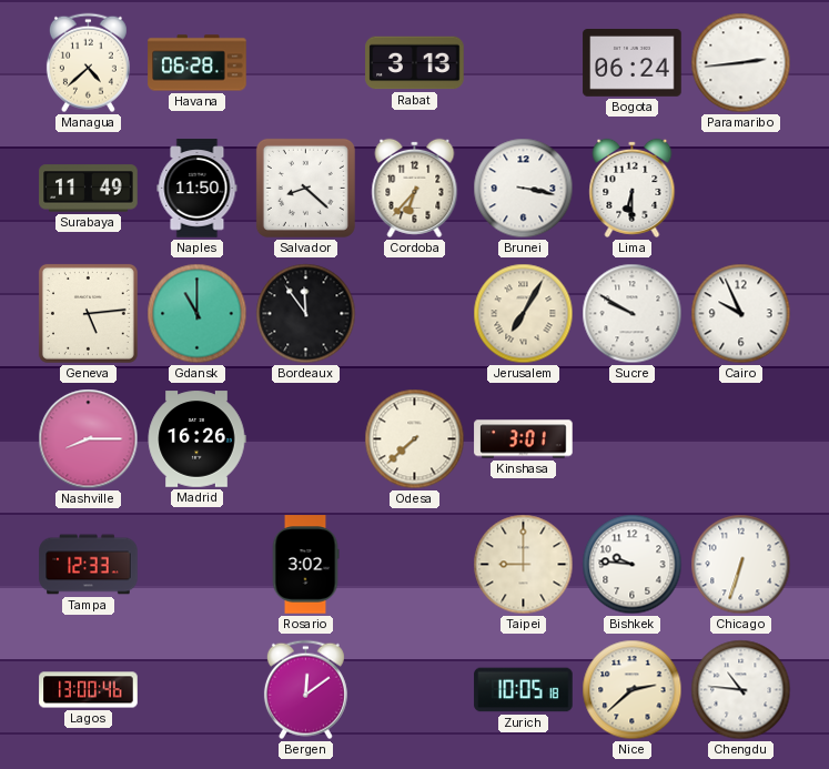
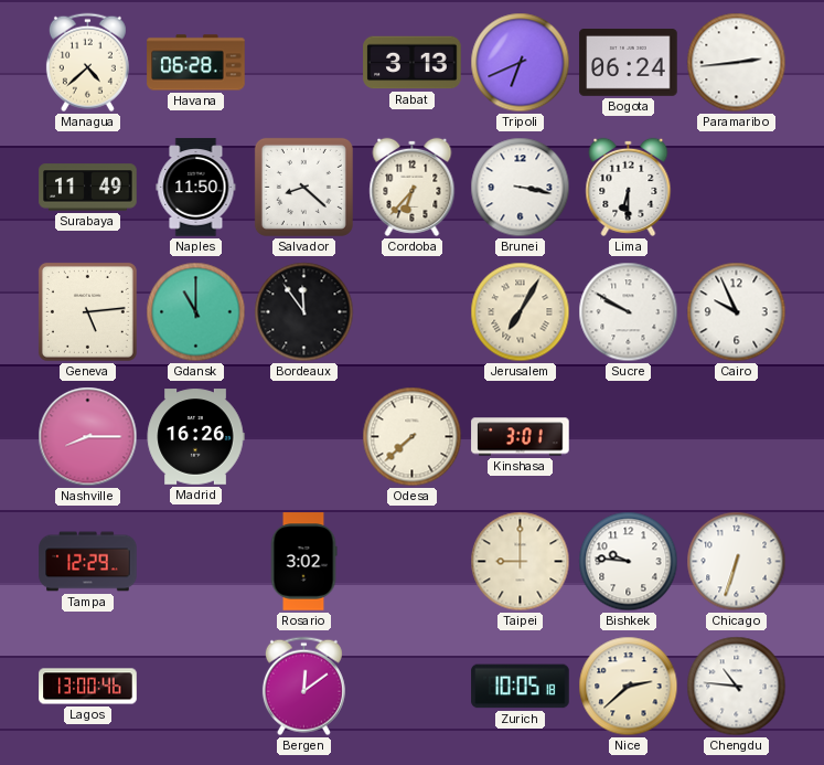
Tripoli: none -> 6:41 (521, 63)
Tampa: 12:33 -> 12:29 (88, 562)
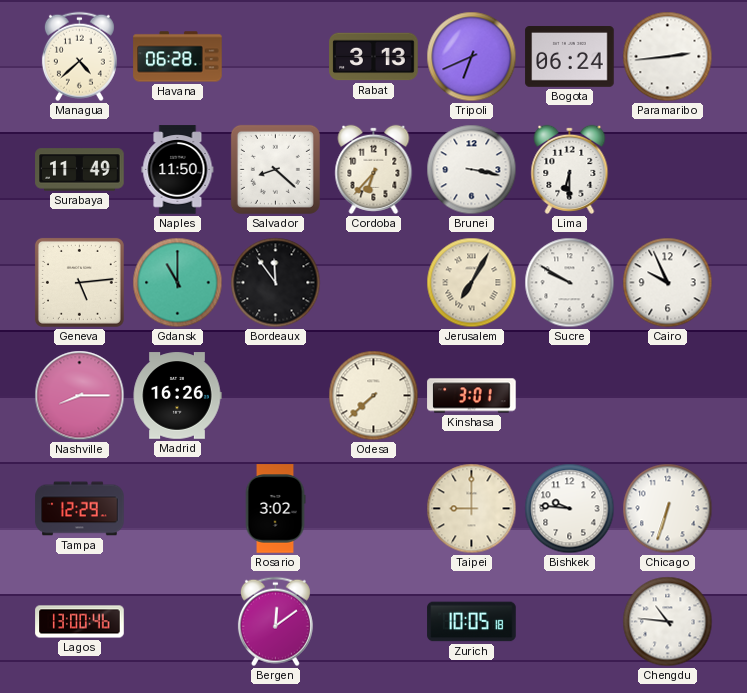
Nice: 2:38 -> none (629, 687)
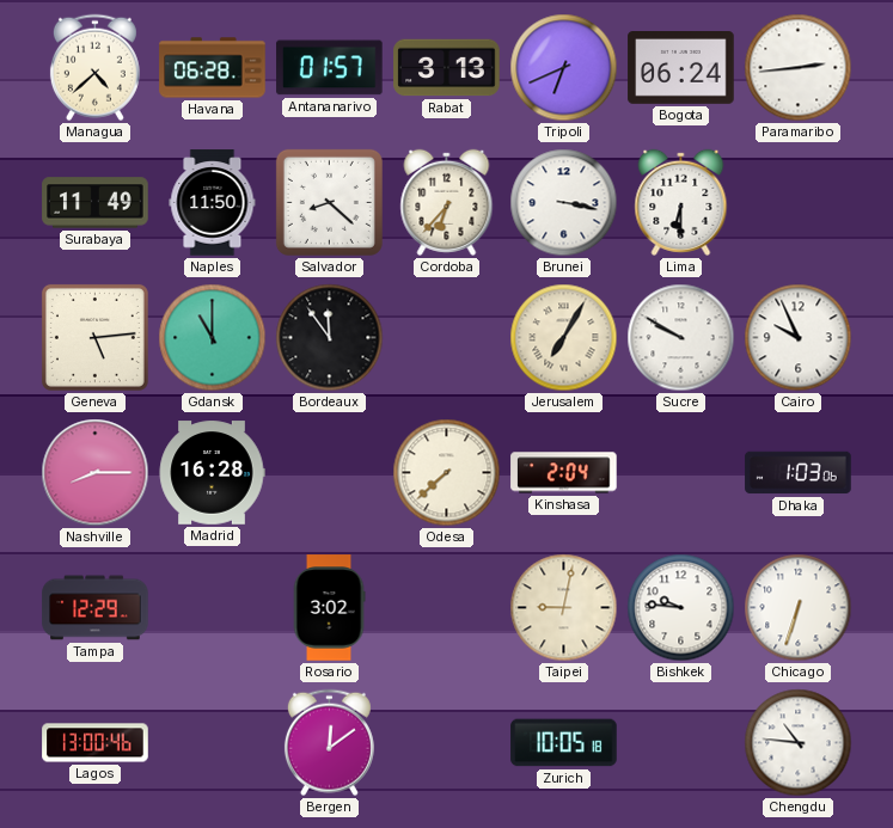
Antananarivo: none -> 01:57 (330, 68)
Madrid: 16:26 -> 16:28 (212, 473)
Kinshasa: 3:01 -> 2:04 (564, 473)
Dhaka: none -> 1:03 (799, 473)
Taipei: 9:00 -> 9:02 (564, 608)
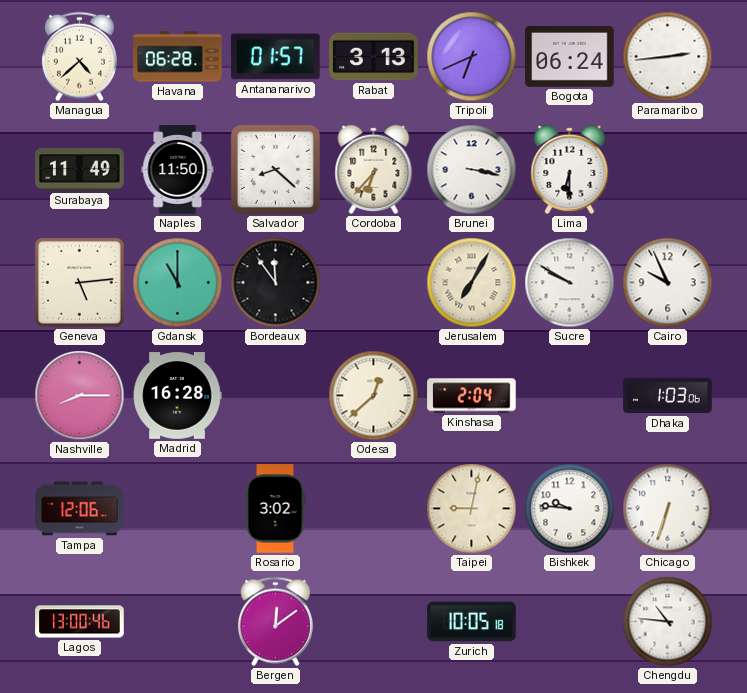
Odesa: 7:38 -> 12:38 (374, 396)
Tampa: 12:29 -> 12:06 (80, 509)
